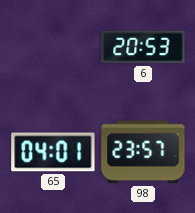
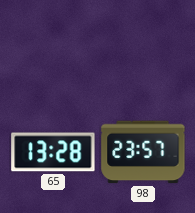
6: 20:53 -> none (143, 47)
65: 04:01 -> 13:28 (53, 152)
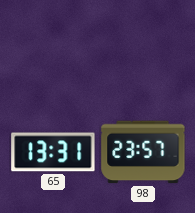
65: 13:28 -> 13:31 (53, 152)
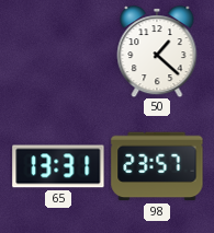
50: none -> 1:22 (157, 53)
